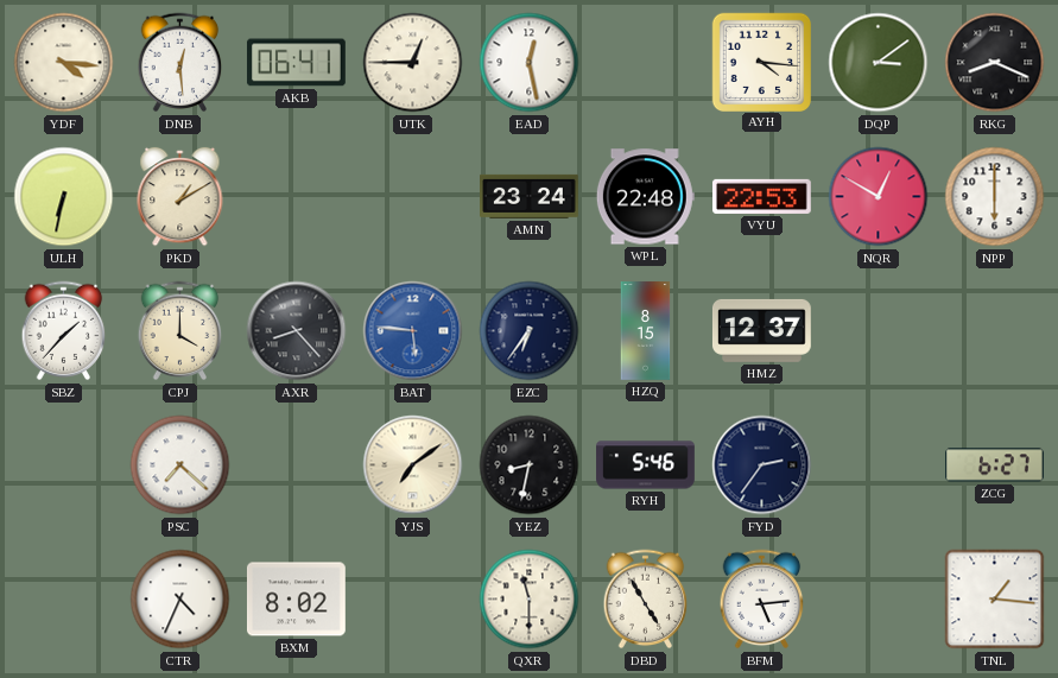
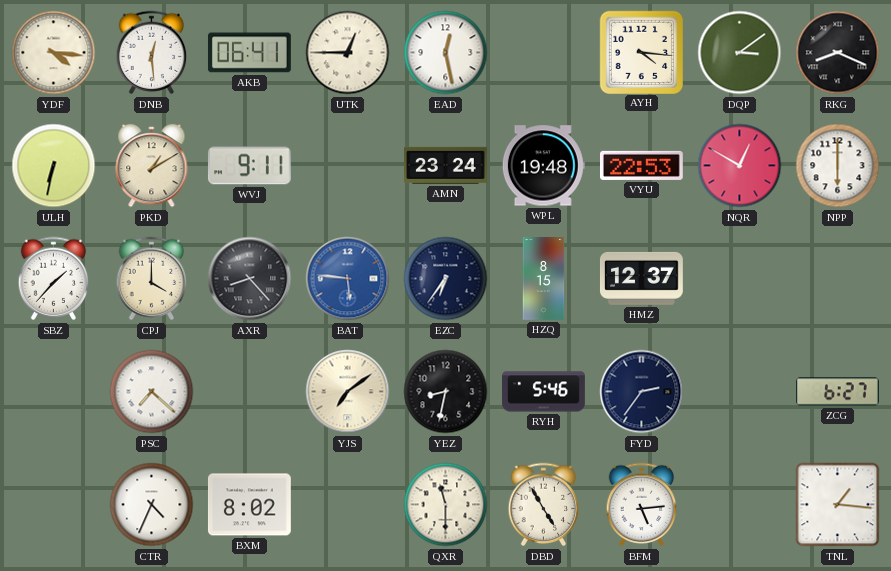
WVJ: none -> 9:11 (249, 166)
WPL: 22:48 -> 19:48 (543, 166)
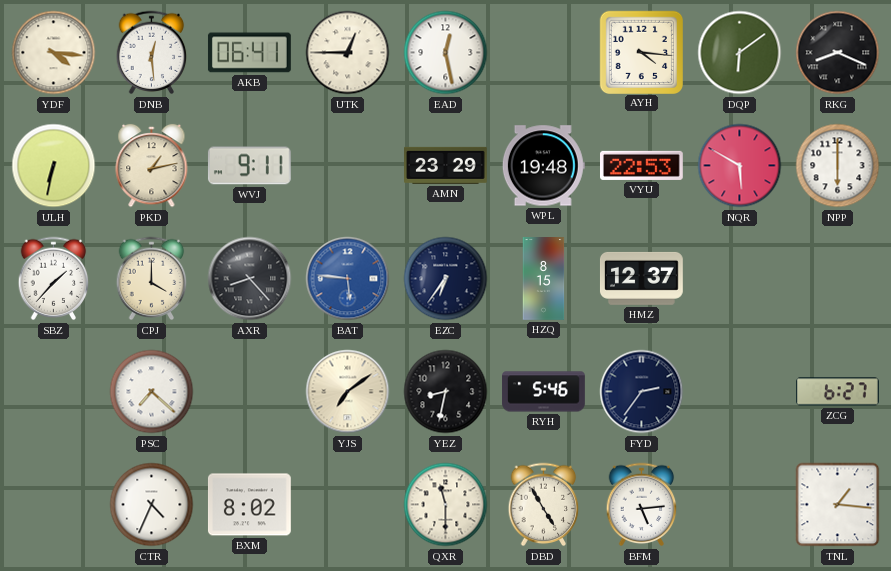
DQP: 3:09 -> 6:09 (740, 53)
PKD: 1:10 -> 1:13 (152, 166)
AMN: 23:24 -> 23:29 (446, 165)
NQR: 12:50 -> 5:50 (740, 166)
